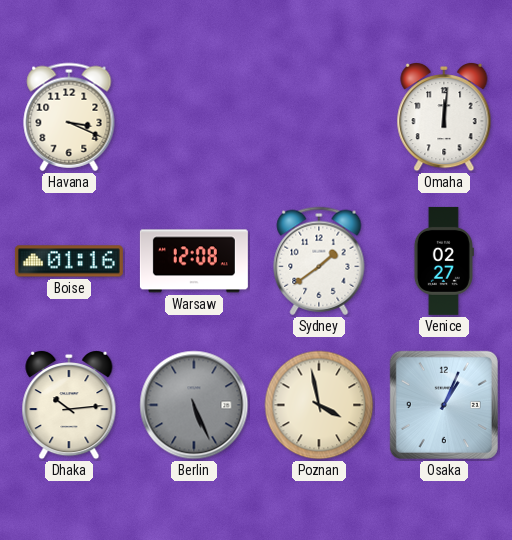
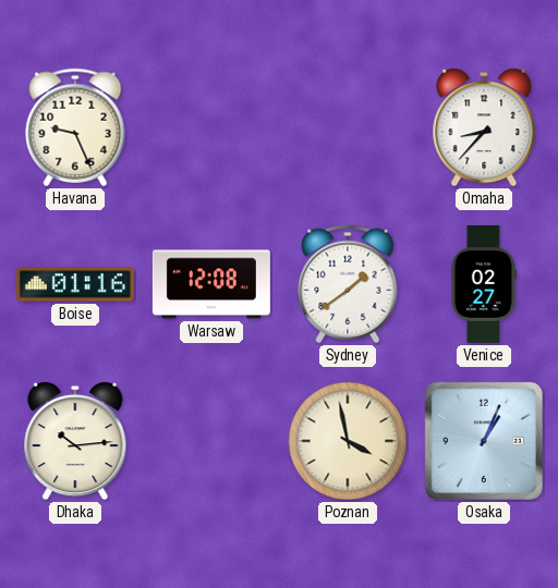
Havana: 3:19 -> 9:26 (75, 127)
Omaha: 12:01 -> 8:37 (484, 127)
Berlin: 5:26 -> none (194, 405)
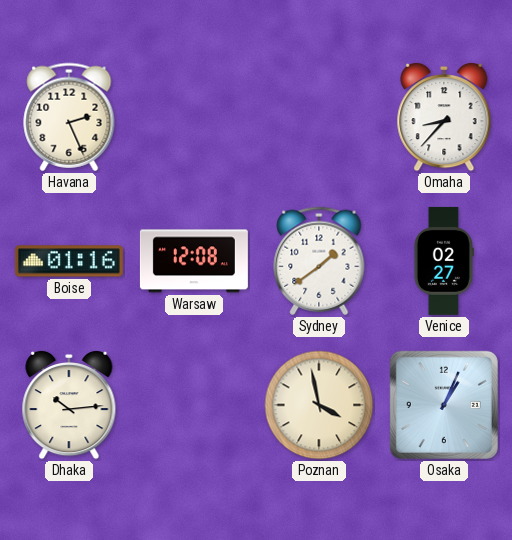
Havana: 9:26 -> 2:26 (69, 117)
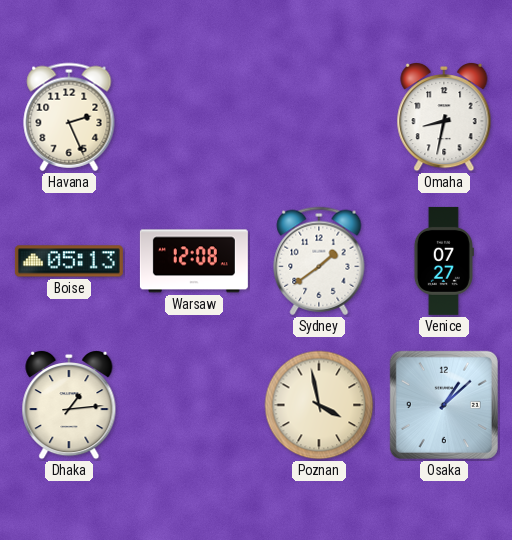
Omaha: 8:37 -> 8:32 (444, 117)
Boise: 01:16 -> 05:13 (69, 261)
Venice: 02:27 -> 07:27 (443, 261)
Dhaka: 10:14 -> 1:14 (69, 405)
Osaka: 1:04 -> 1:08 (444, 405)
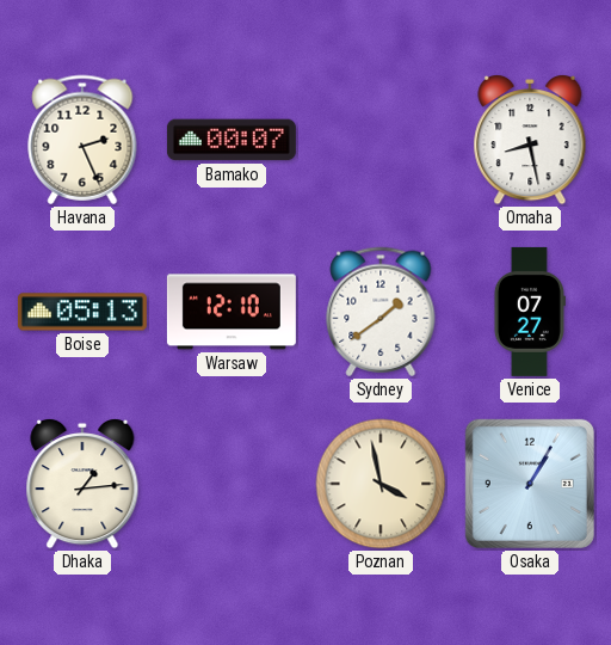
Bamako: none -> 00:07 (232, 140)
Omaha: 8:32 -> 8:28 (530, 140)
Warsaw: 12:08 -> 12:10 (232, 312)
Osaka: 1:08 -> 1:05 (530, 484)
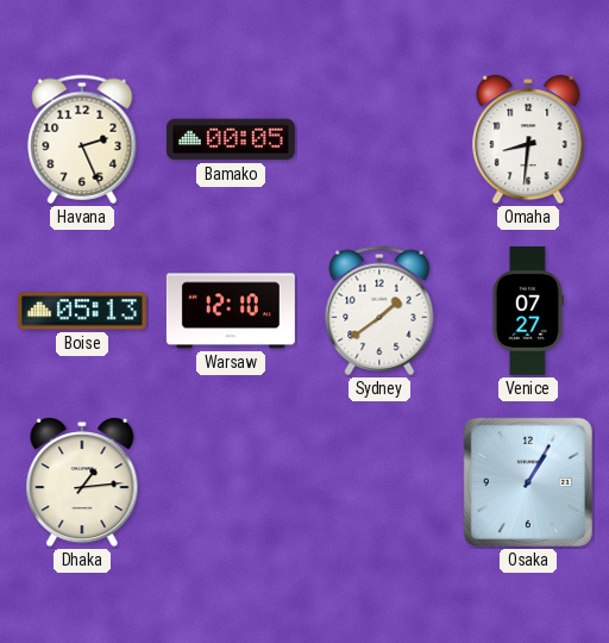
Bamako: 00:07 -> 00:05 (231, 139)
Omaha: 8:28 -> 8:31 (528, 139)
Poznan: 3:58 -> none (381, 484)
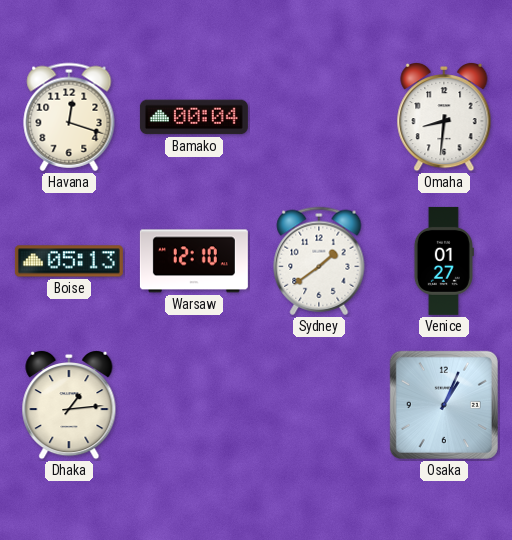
Havana: 2:26 -> 12:18 (69, 117)
Bamako: 00:05 -> 00:04 (194, 117)
Venice: 07:27 -> 01:27 (443, 261)
Osaka: 1:05 -> 1:04 (444, 405)
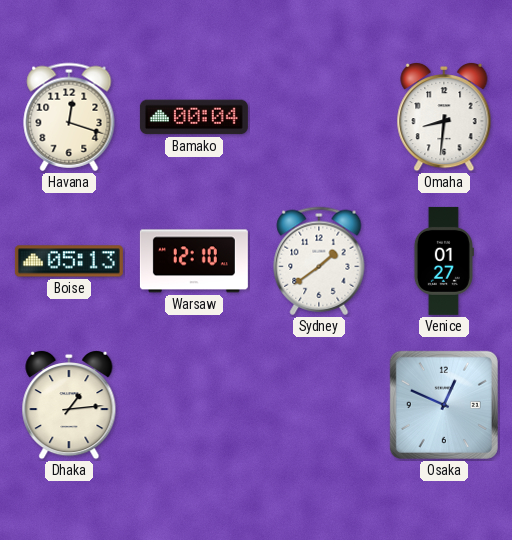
Osaka: 1:04 -> 12:49 (444, 405)
